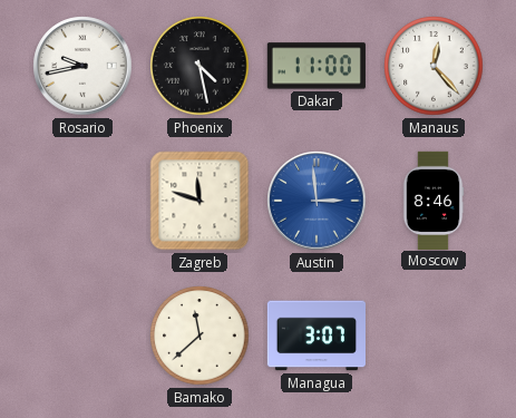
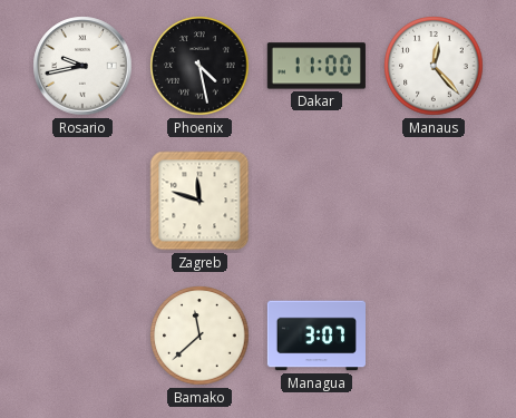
Austin: 2:59 -> none (317, 201)
Moscow: 8:46 -> none (434, 200)
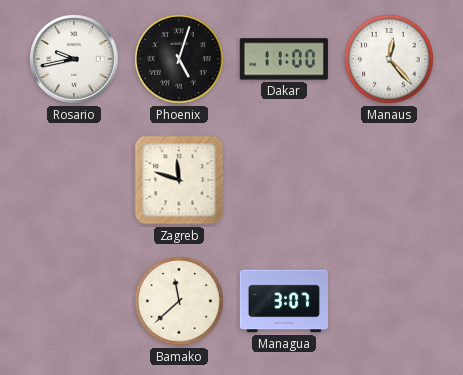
Phoenix: 4:28 -> 5:03 (179, 59)
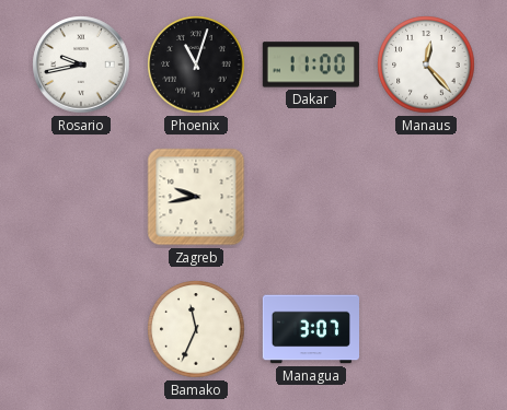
Phoenix: 5:03 -> 11:03 (196, 65)
Zagreb: 11:48 -> 9:43 (196, 197)
Bamako: 11:38 -> 11:34 (196, 329)
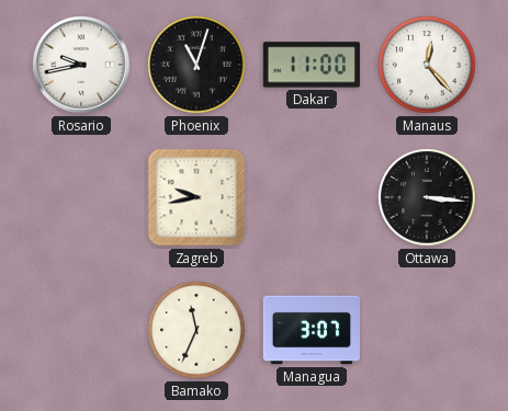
Ottawa: none -> 3:16 (427, 197)
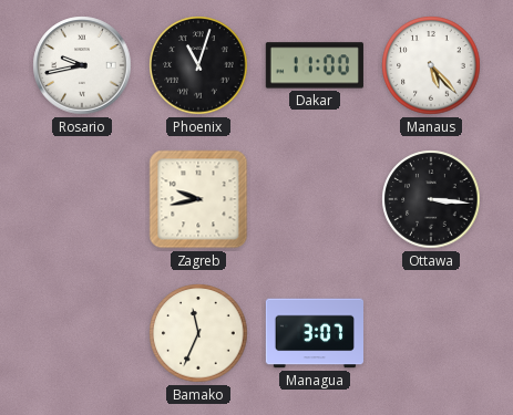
Manaus: 12:23 -> 5:23 (431, 65)
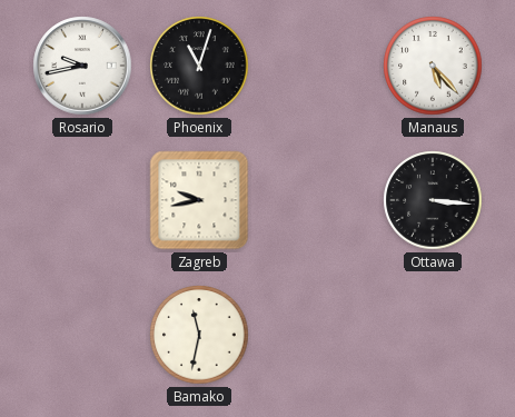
Dakar: 11:00 -> none (315, 65)
Bamako: 11:34 -> 11:32 (199, 335)
Managua: 3:07 -> none (314, 333)
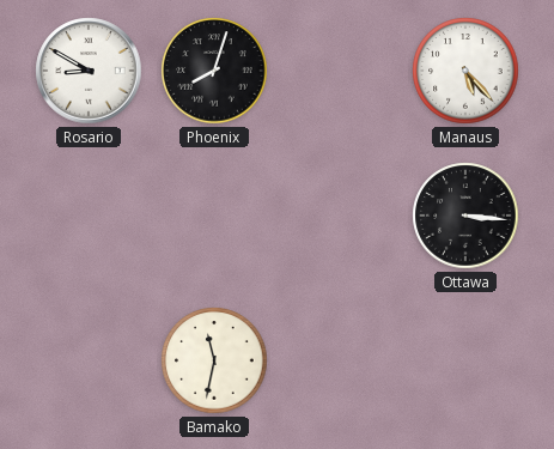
Rosario: 9:43 -> 8:50 (89, 71)
Phoenix: 11:03 -> 8:03 (214, 71)
Zagreb: 9:43 -> none (199, 200)
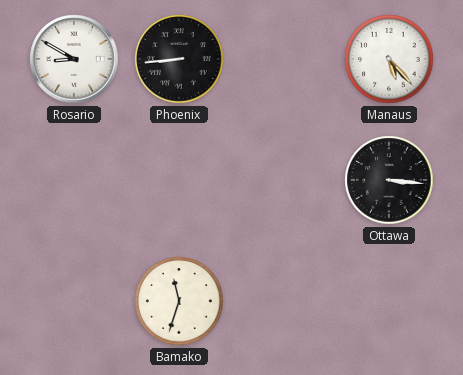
Phoenix: 8:03 -> 8:44 (179, 59)
Bamako: 11:32 -> 11:33 (179, 301)
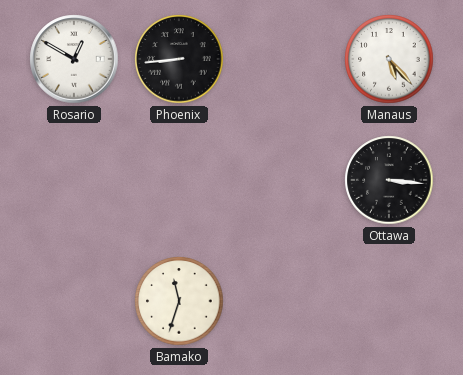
Rosario: 8:50 -> 12:50 (74, 59)
